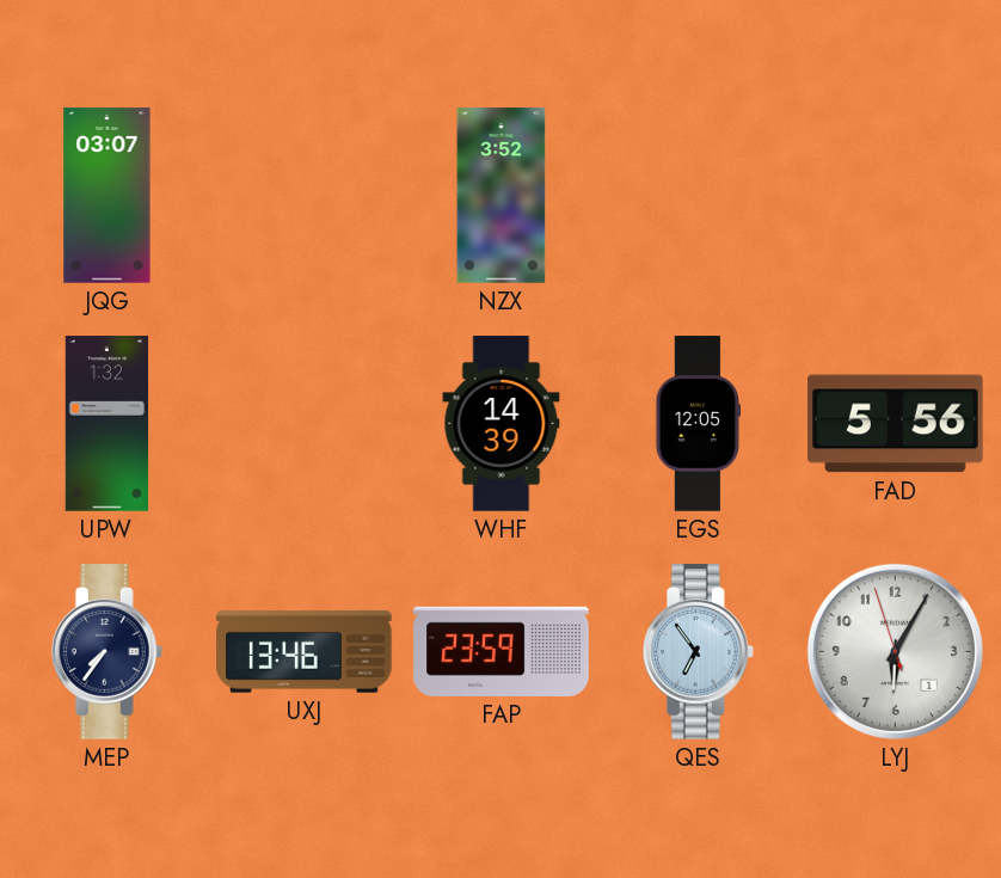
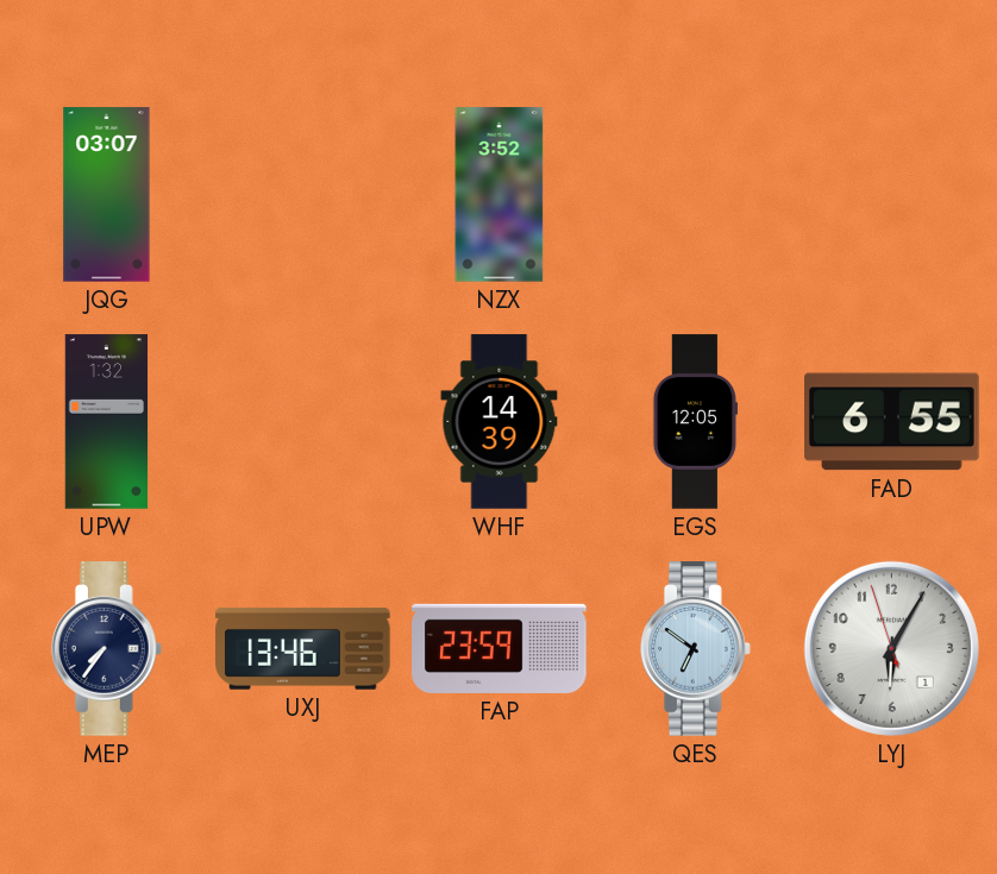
FAD: 5:56 -> 6:55 (892, 422)
QES: 6:54 -> 6:51 (695, 649)
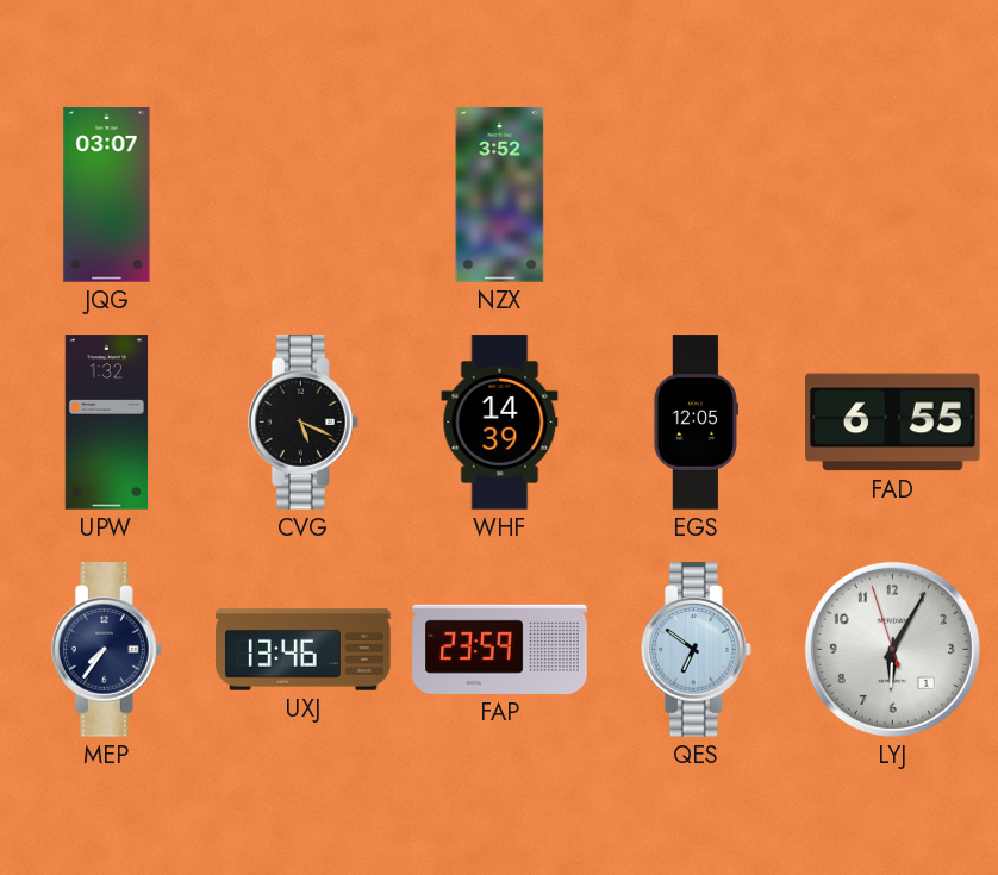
CVG: none -> 5:19 (302, 423)
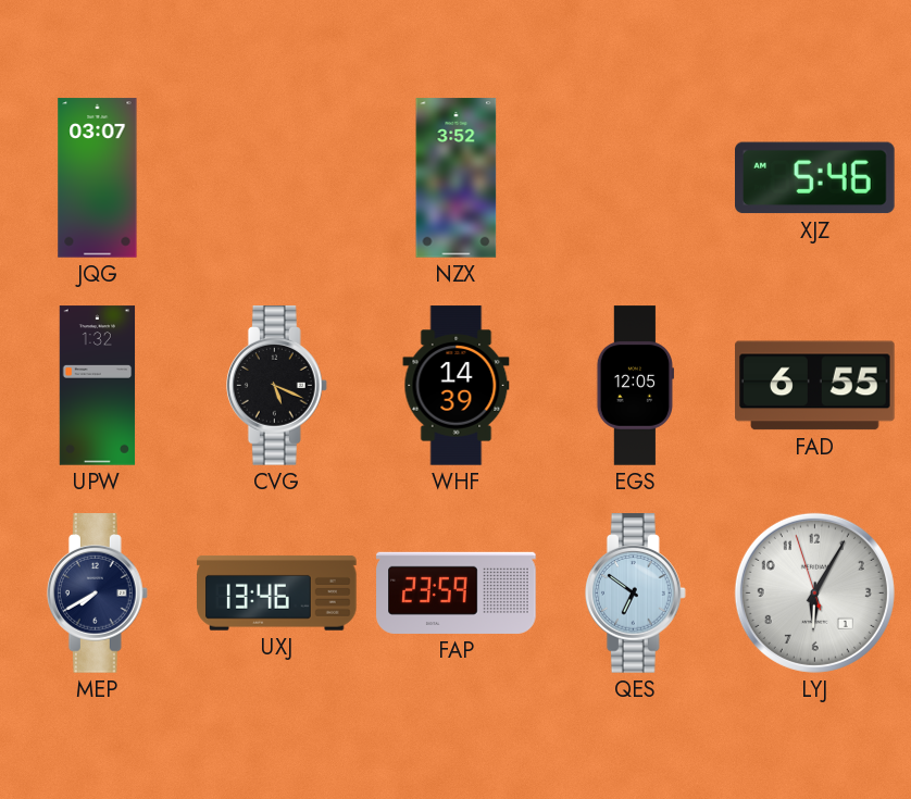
XJZ: none -> 5:46 (815, 178)
MEP: 7:36 -> 7:40 (97, 594)
